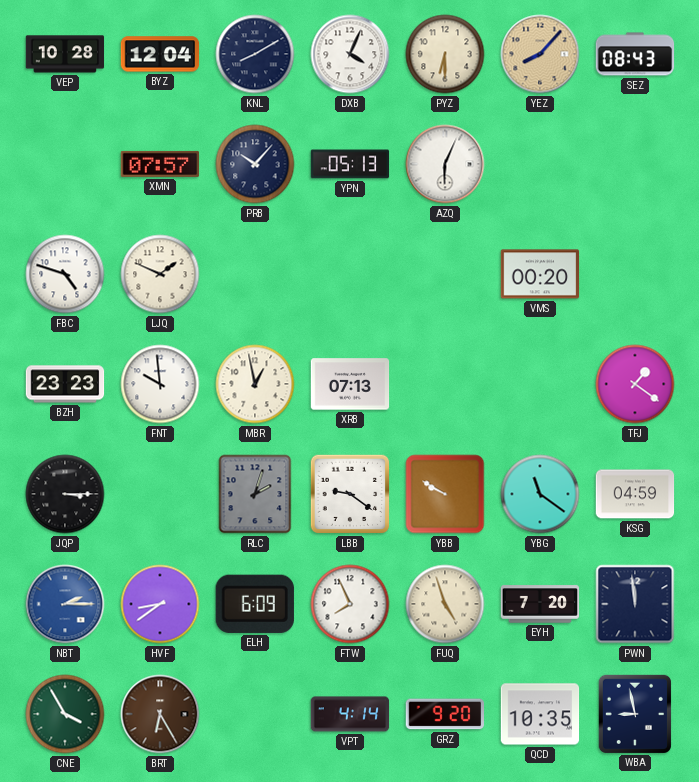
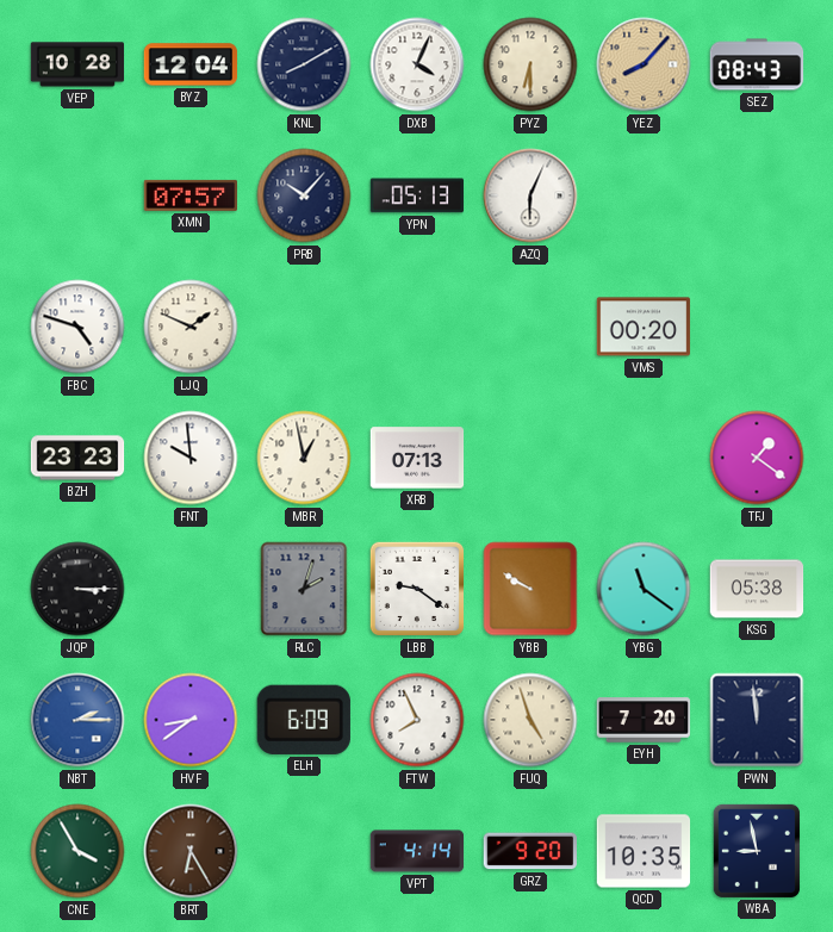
KSG: 04:59 -> 05:38 (757, 589)
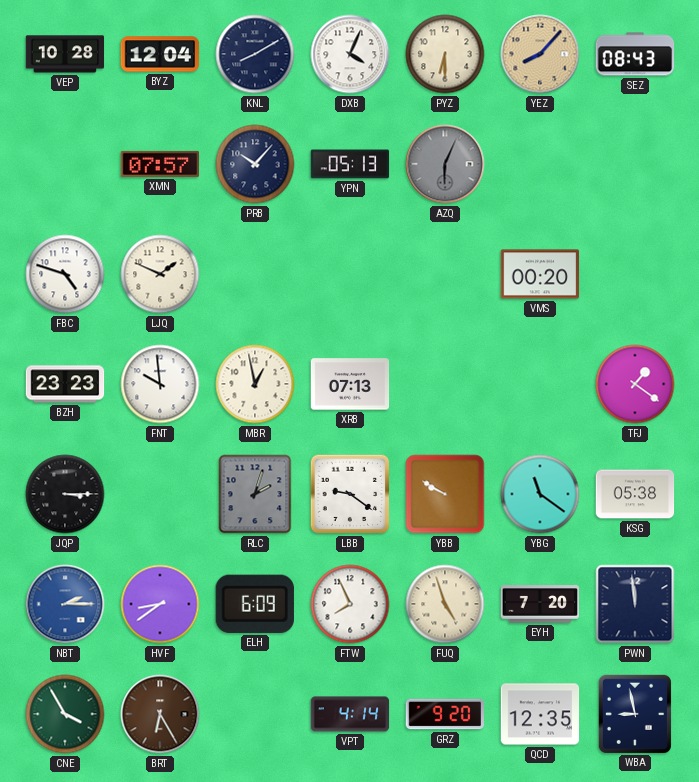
AZQ dial: white -> grey (445, 164)
QCD: 10:35 -> 12:35 (540, 714)
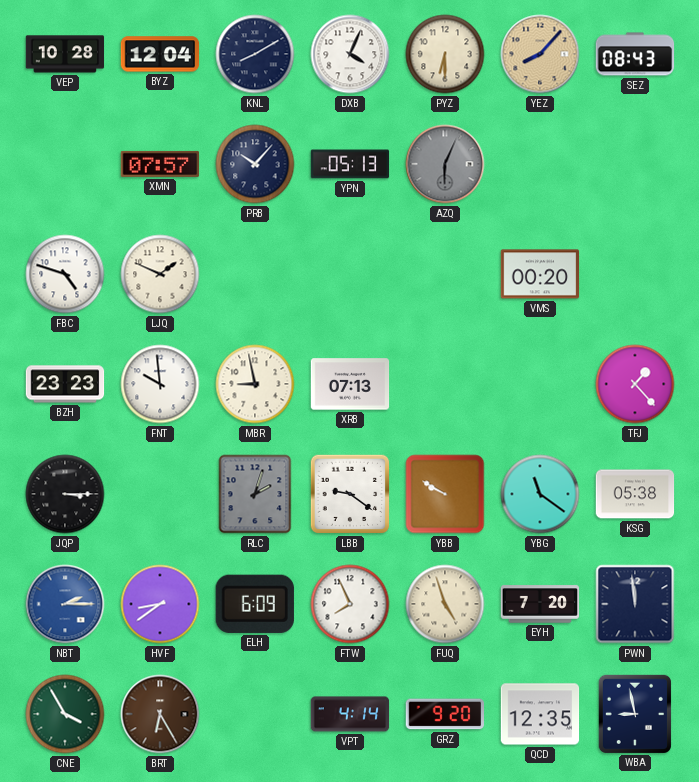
MBR: 12:58 -> 8:58 (255, 384)
TFJ: 1:21 -> 1:23 (635, 384)
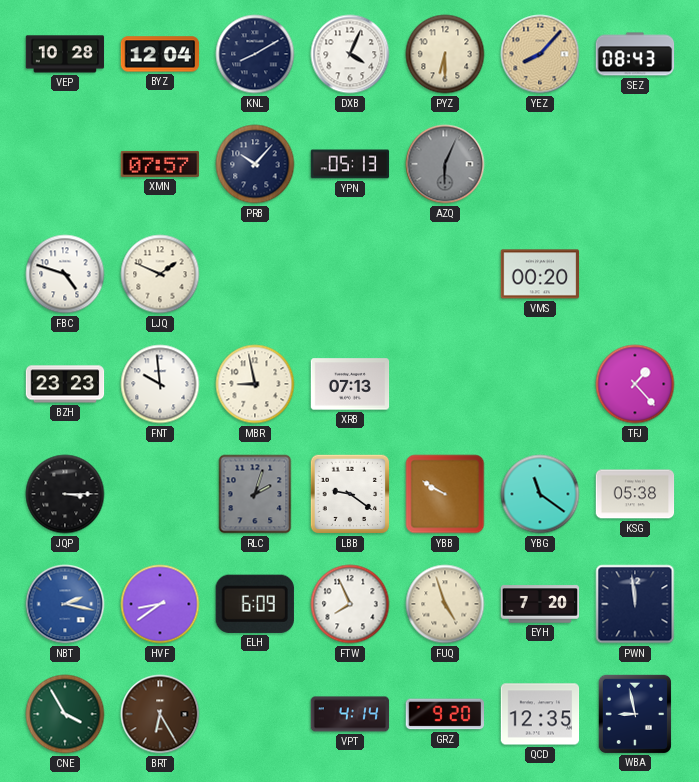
NBT: 2:15 -> 2:17 (65, 604)
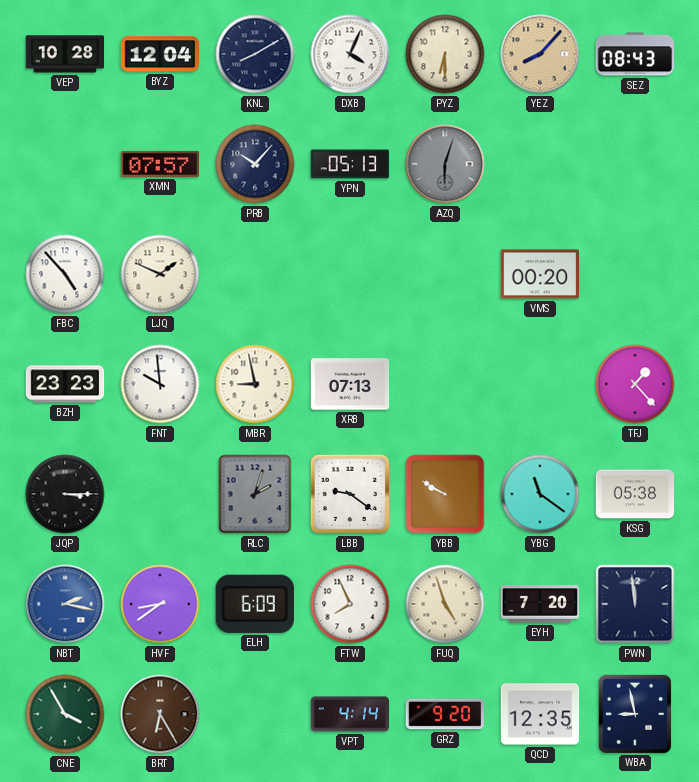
AZQ: 6:04 -> 6:03 (445, 164)
FBC: 4:48 -> 4:53 (65, 274)
